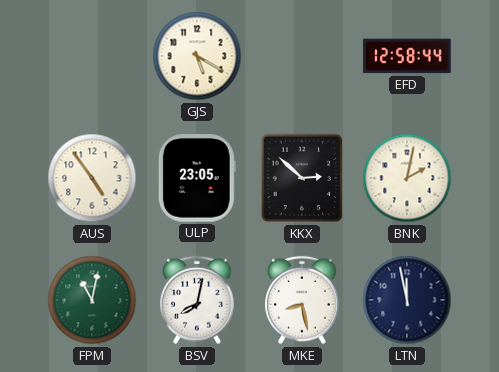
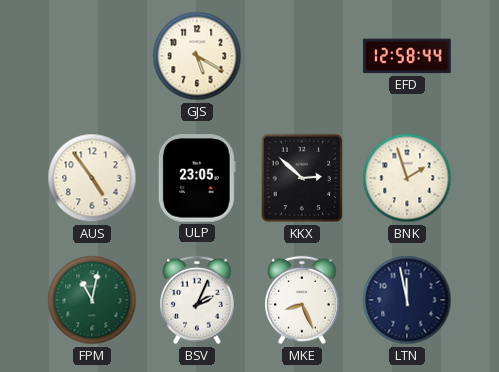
BNK: 2:02 -> 1:57 (407, 178)
BSV: 8:02 -> 2:04 (198, 300)
MKE: 8:28 -> 8:26 (303, 300)
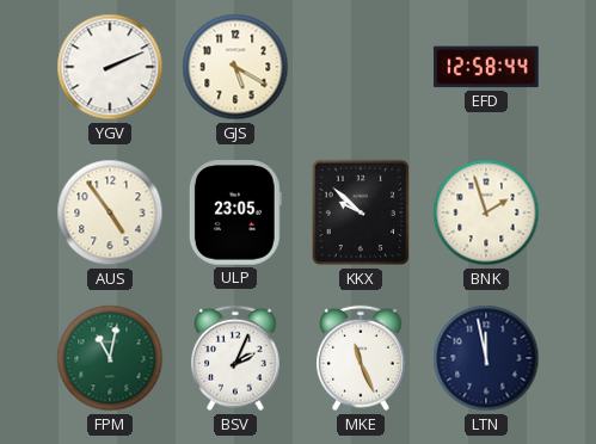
YGV: none -> 2:11 (110, 67)
KKX: 2:52 -> 9:52 (361, 212)
MKE: 8:26 -> 11:26 (362, 358)
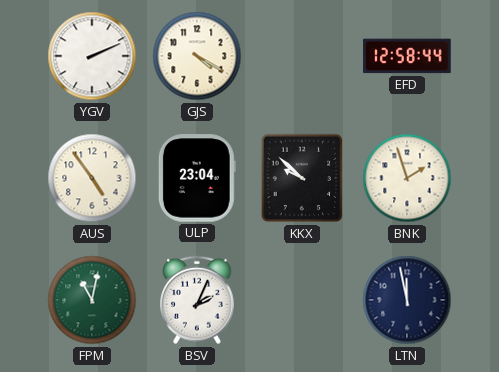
GJS: 5:20 -> 4:20 (197, 56)
ULP: 23:05 -> 23:04 (197, 178)
MKE: 11:26 -> none (362, 358)
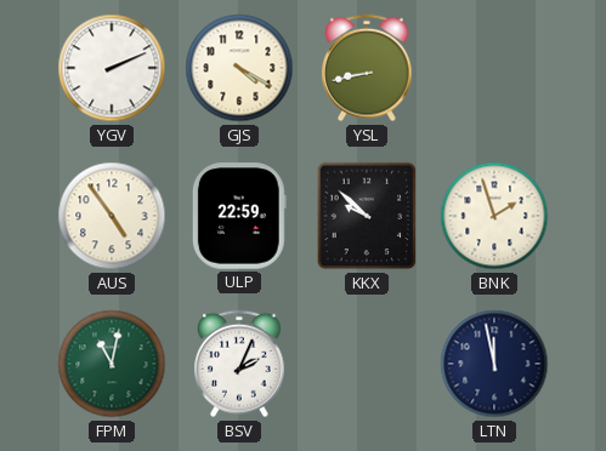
YSL: none -> 8:43 (368, 68)
EFD: 12:58 -> none (407, 56)
ULP: 23:04 -> 22:59 (239, 216)
